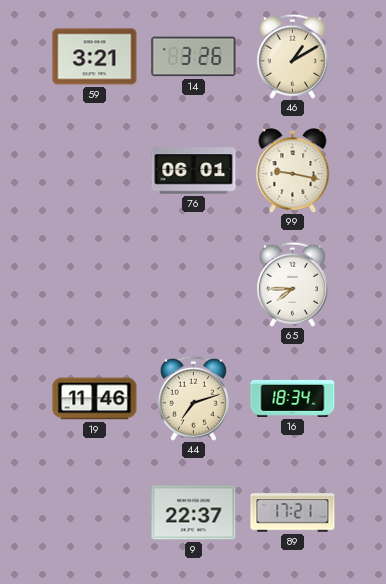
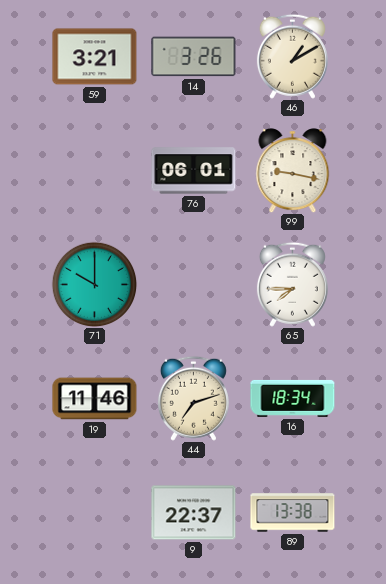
71: none -> 10:00 (94, 284)
89: 17:21 -> 13:38 (293, 513)
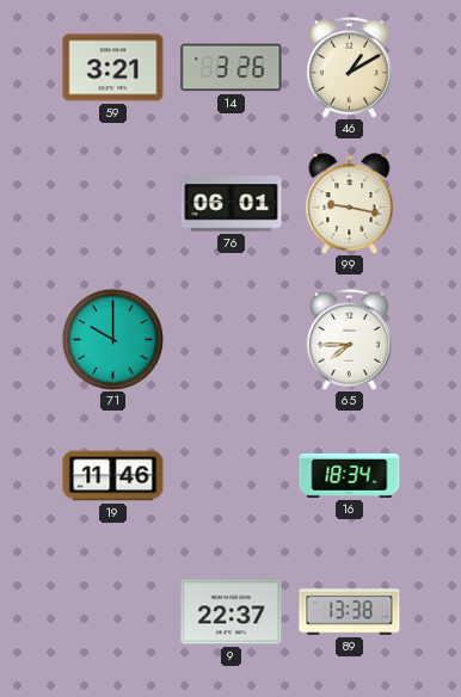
44: 7:12 -> none (193, 398)
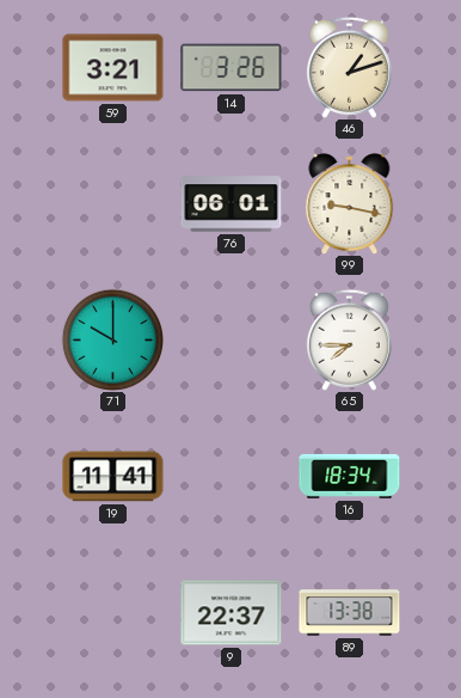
46: 1:10 -> 1:12 (349, 67)
19: 11:46 -> 11:41 (113, 477)
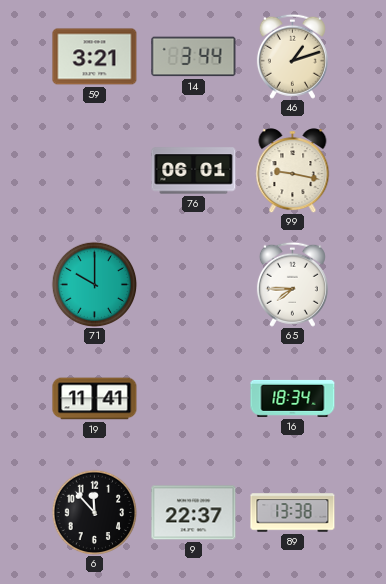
14: 3:26 -> 3:44 (194, 57)
6: none -> 11:53 (94, 512)
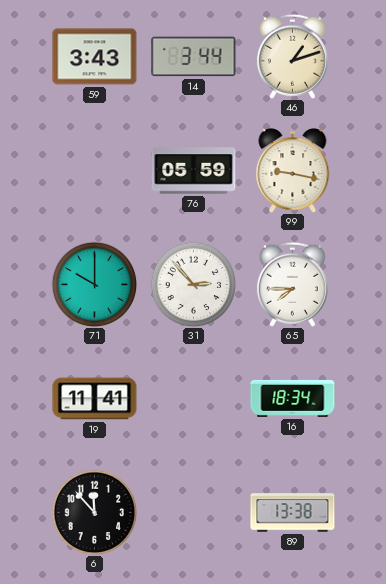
59: 3:21 -> 3:43 (95, 57)
76: 06:01 -> 05:59 (194, 171)
31: none -> 2:53 (193, 284)
9: 22:37 -> none (194, 513)
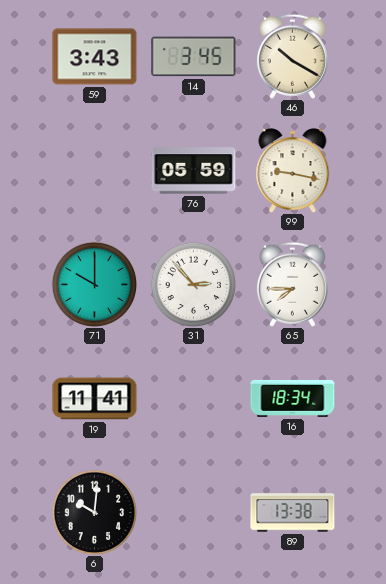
14: 3:44 -> 3:45 (194, 57)
46: 1:12 -> 10:20 (292, 56)
6: 11:53 -> 10:01 (94, 512)
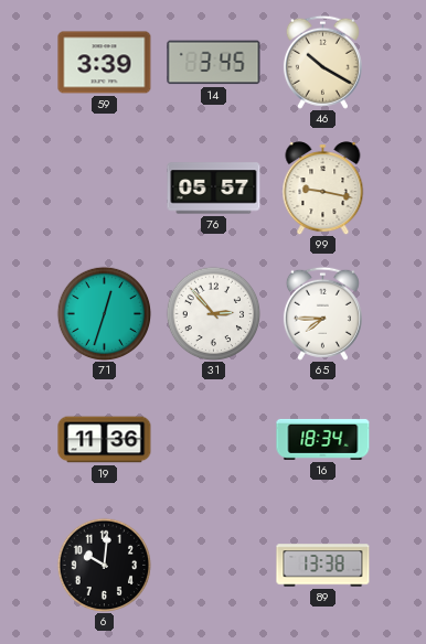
59: 3:43 -> 3:39 (105, 63)
76: 05:59 -> 05:57 (214, 189)
71: 10:00 -> 12:33 (104, 313)
19: 11:41 -> 11:36 (105, 440)
